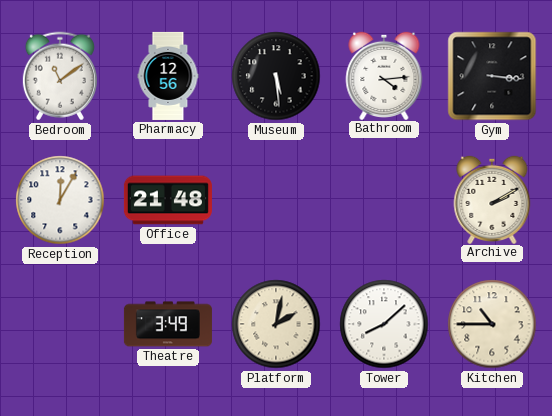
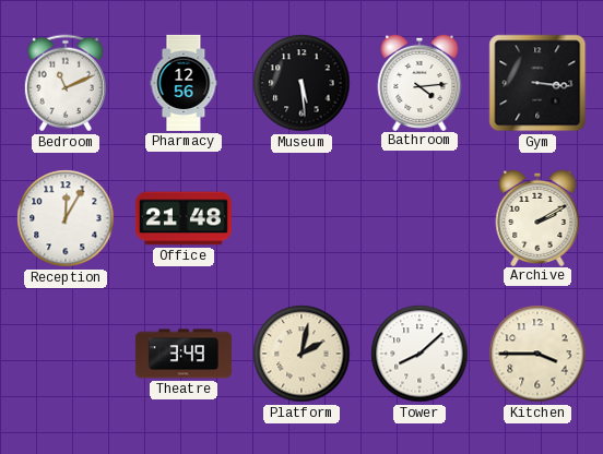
Bedroom: 11:09 -> 11:11 (66, 83)
Kitchen: 10:45 -> 3:45 (537, 354)
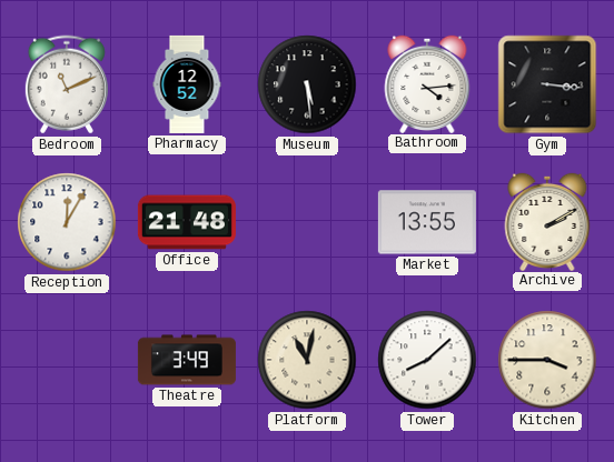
Pharmacy: 12:56 -> 12:52 (187, 84)
Market: none -> 13:55 (427, 222)
Platform: 2:02 -> 11:02 (307, 360)
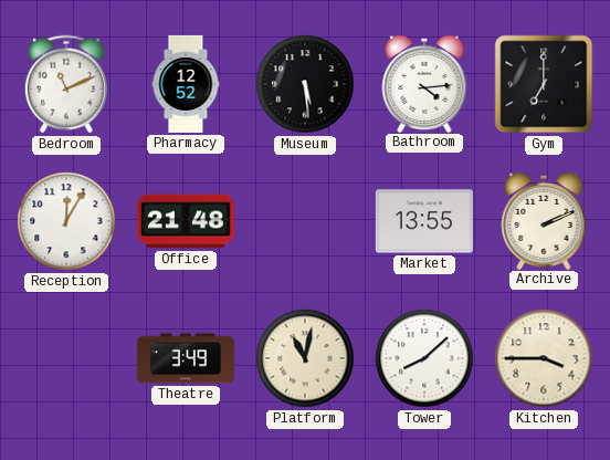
Gym: 3:16 -> 7:00 (544, 84)
Archive: 2:10 -> 2:11 (544, 220)
